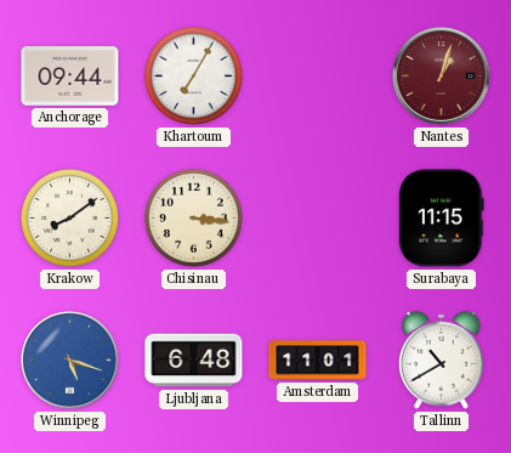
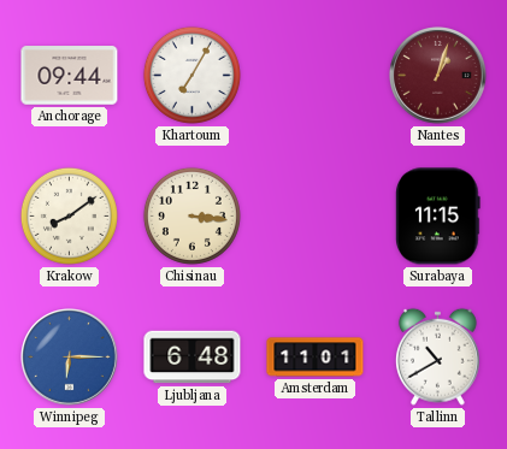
Winnipeg: 5:18 -> 6:15 (70, 358)
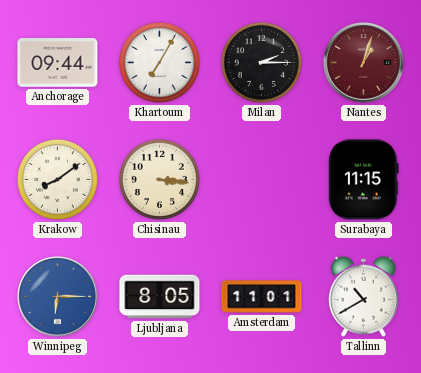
Milan: none -> 2:15 (261, 62)
Ljubljana: 6:48 -> 8:05 (160, 297)
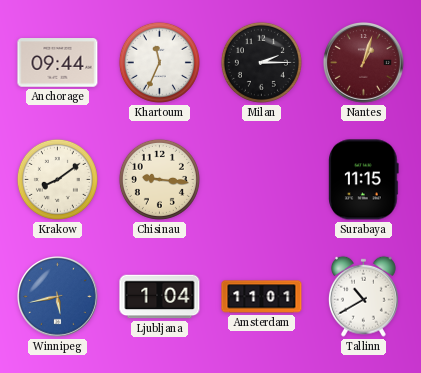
Khartoum: 7:05 -> 11:34 (159, 62)
Chisinau: 3:16 -> 9:16 (159, 179)
Winnipeg: 6:15 -> 5:43 (58, 297)
Ljubljana: 8:05 -> 1:04 (160, 297)
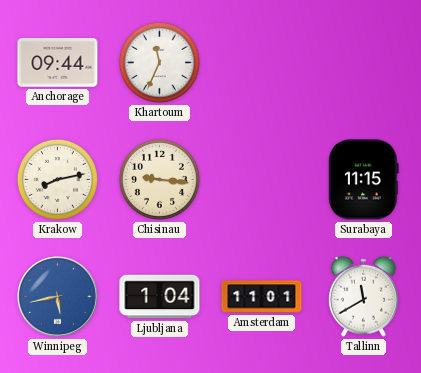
Milan: 2:15 -> none (261, 62)
Nantes: 1:03 -> none (364, 63)
Krakow: 8:09 -> 8:13 (57, 179)
Tallinn: 10:40 -> 11:40 (363, 296)
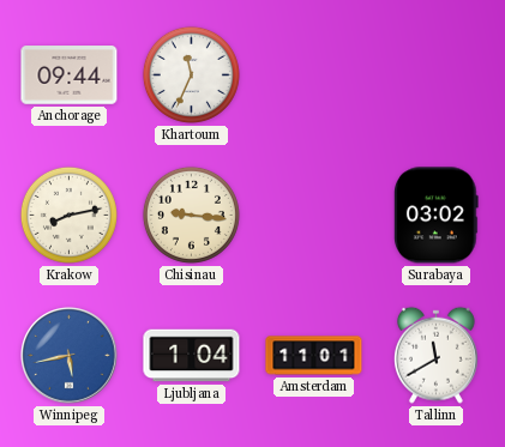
Surabaya: 11:15 -> 03:02 (437, 216)
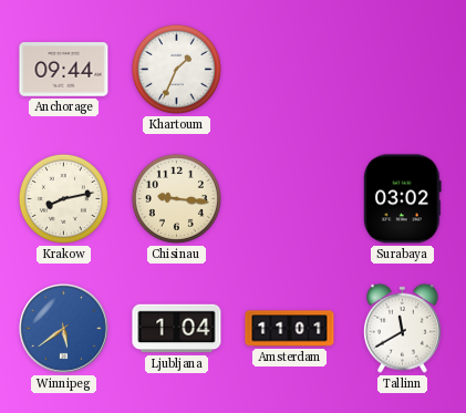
Khartoum: 11:34 -> 1:34 (176, 69)
Winnipeg: 5:43 -> 5:39 (64, 329)
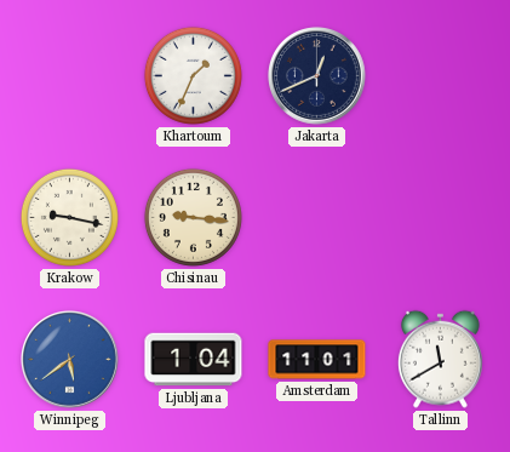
Anchorage: 09:44 -> none (64, 70)
Jakarta: none -> 12:41 (317, 76)
Krakow: 8:13 -> 9:17 (69, 217)
Surabaya: 03:02 -> none (403, 199)
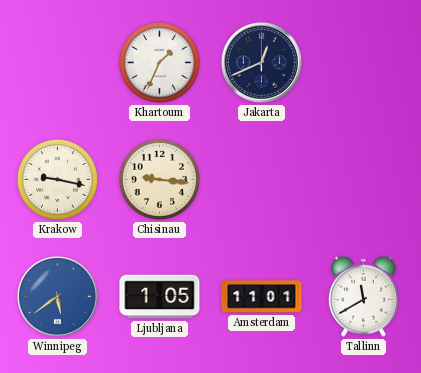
Ljubljana: 1:04 -> 1:05 (160, 297)
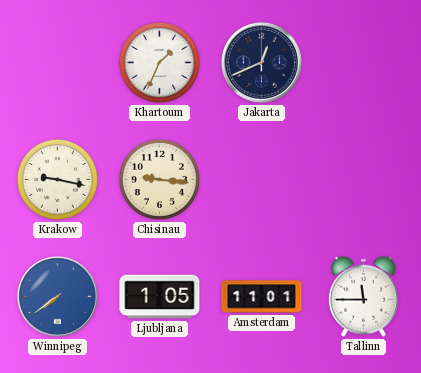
Winnipeg: 5:39 -> 7:39 (58, 297)
Tallinn: 11:40 -> 11:45 (363, 296)
